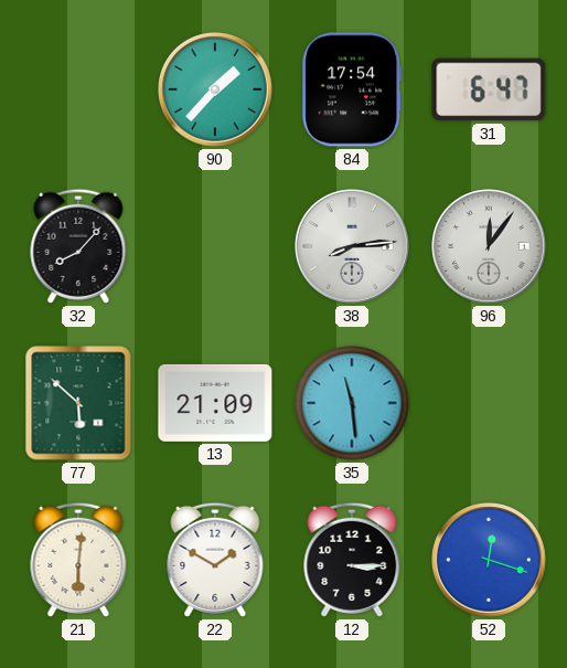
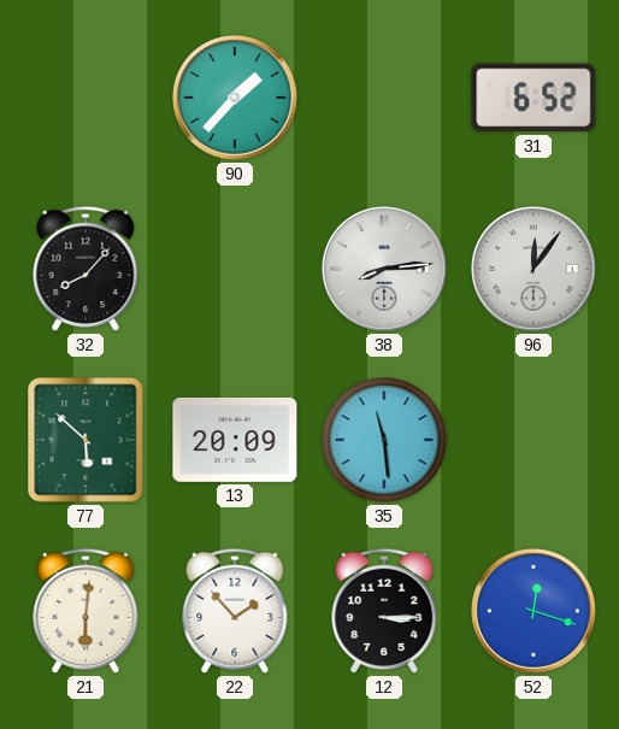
84: 17:54 -> none (352, 89)
31: 6:47 -> 6:52 (533, 98)
13: 21:09 -> 20:09 (235, 440)
22: 1:50 -> 1:53 (235, 611)
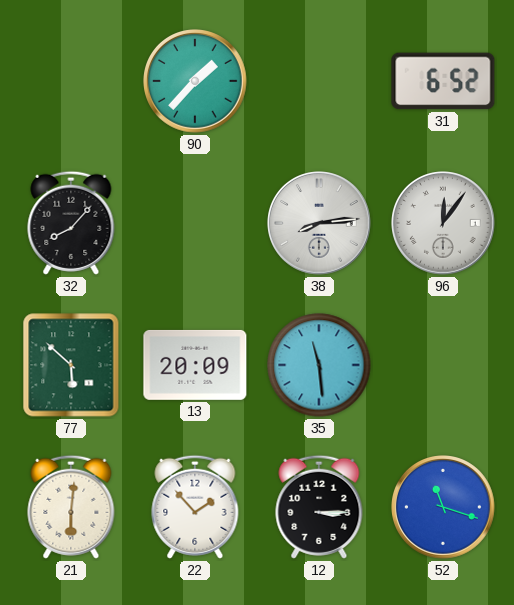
52: 12:18 -> 11:18 (443, 507)
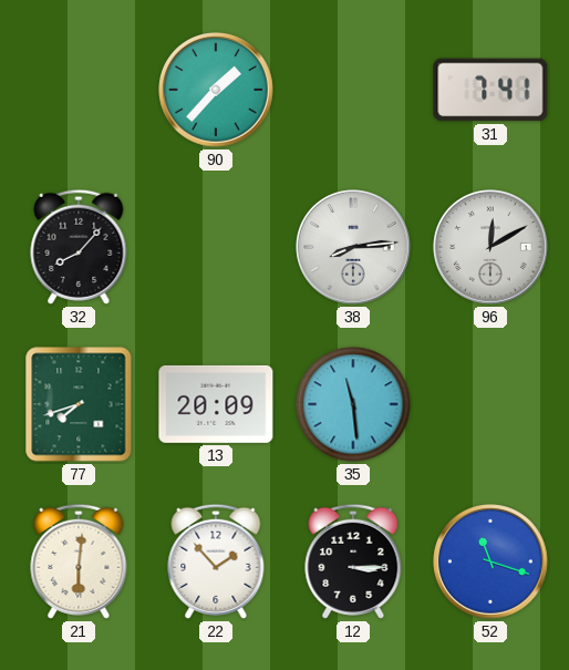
31: 6:52 -> 7:41 (490, 90)
96: 12:06 -> 12:10 (490, 247)
77: 5:52 -> 7:42 (79, 404)
